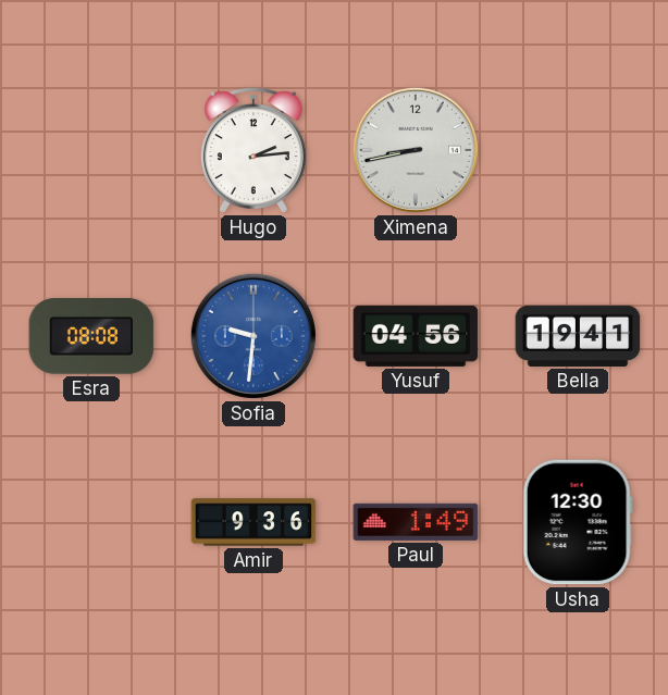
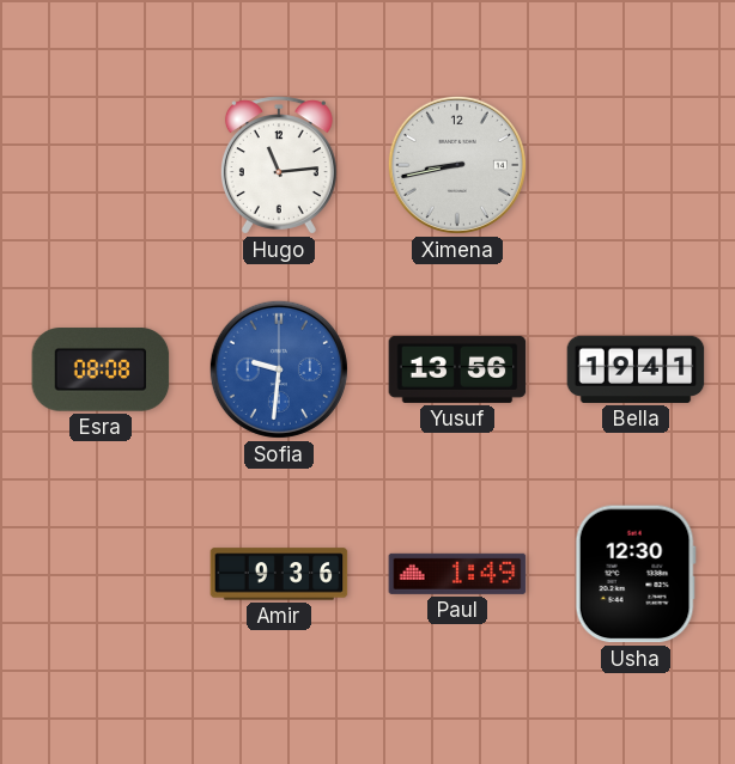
Hugo: 2:14 -> 11:14 (279, 165)
Yusuf: 04:56 -> 13:56 (457, 369)
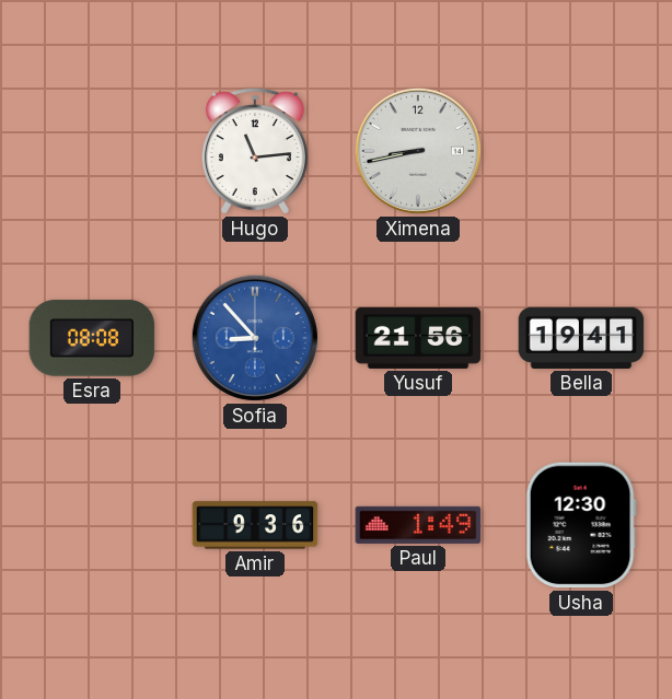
Sofia: 9:31 -> 8:53 (255, 338)
Yusuf: 13:56 -> 21:56 (418, 338)
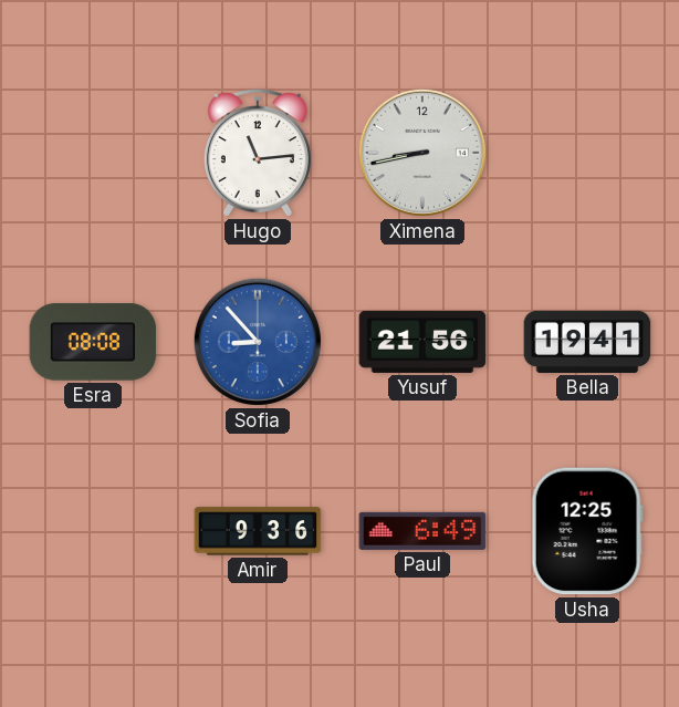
Paul: 1:49 -> 6:49 (422, 531)
Usha: 12:30 -> 12:25 (587, 531)
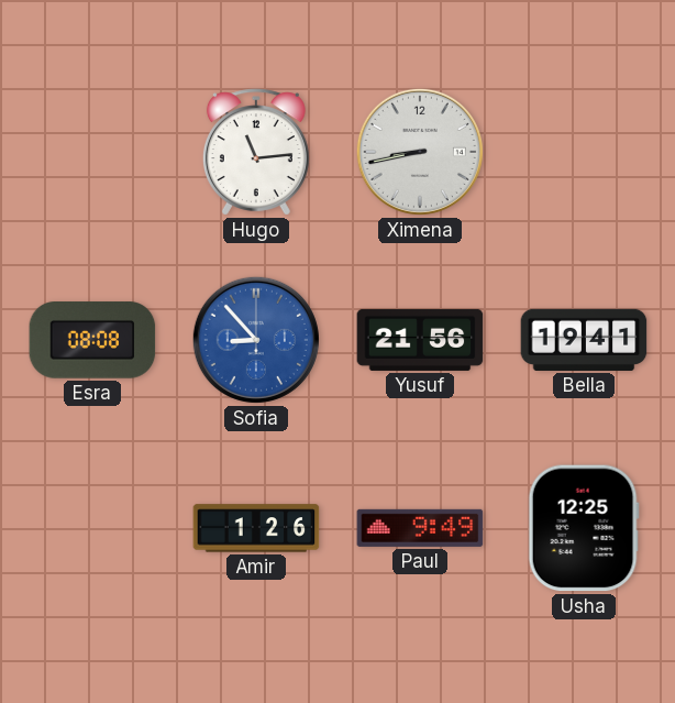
Amir: 9:36 -> 1:26 (256, 528)
Paul: 6:49 -> 9:49 (420, 528)
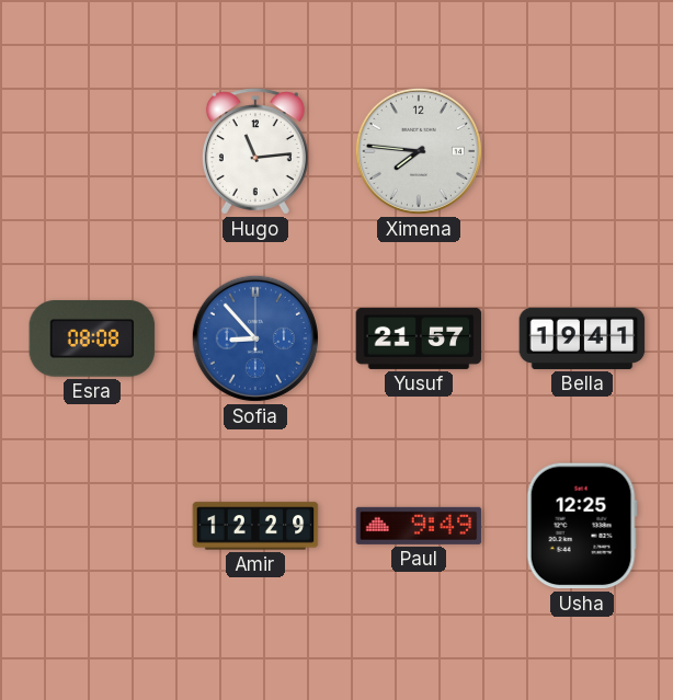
Ximena: 8:43 -> 7:46 (419, 151)
Yusuf: 21:56 -> 21:57 (419, 338)
Amir: 1:26 -> 12:29 (255, 526)
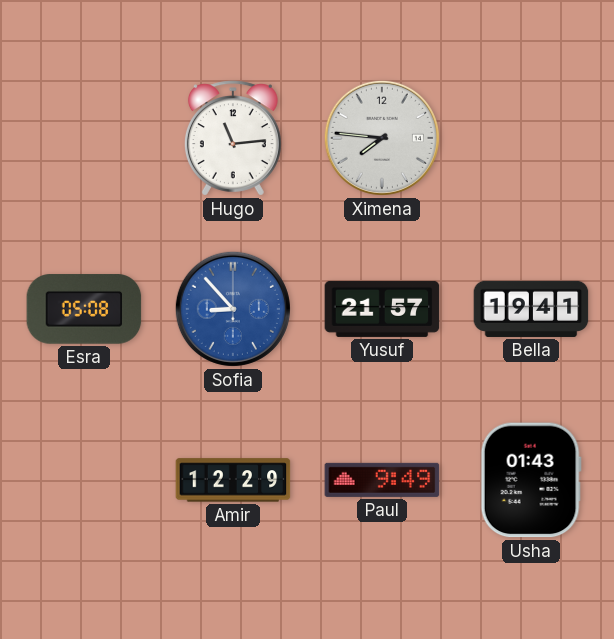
Esra: 08:08 -> 05:08 (84, 309)
Usha: 12:25 -> 01:43 (531, 480)
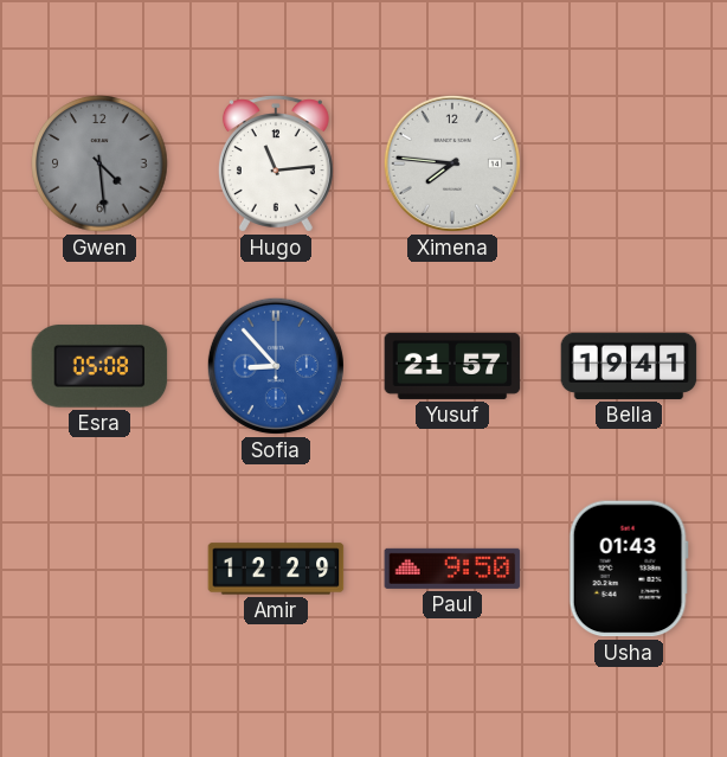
Gwen: none -> 4:29 (99, 163)
Paul: 9:49 -> 9:50 (452, 569)
